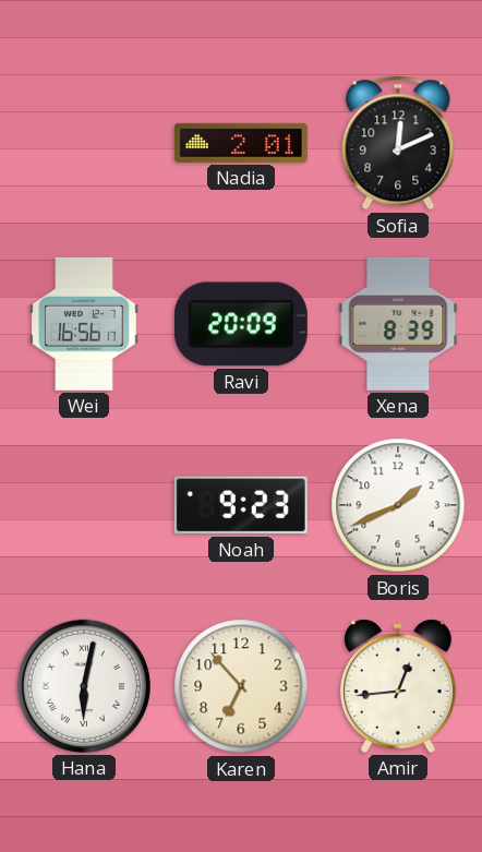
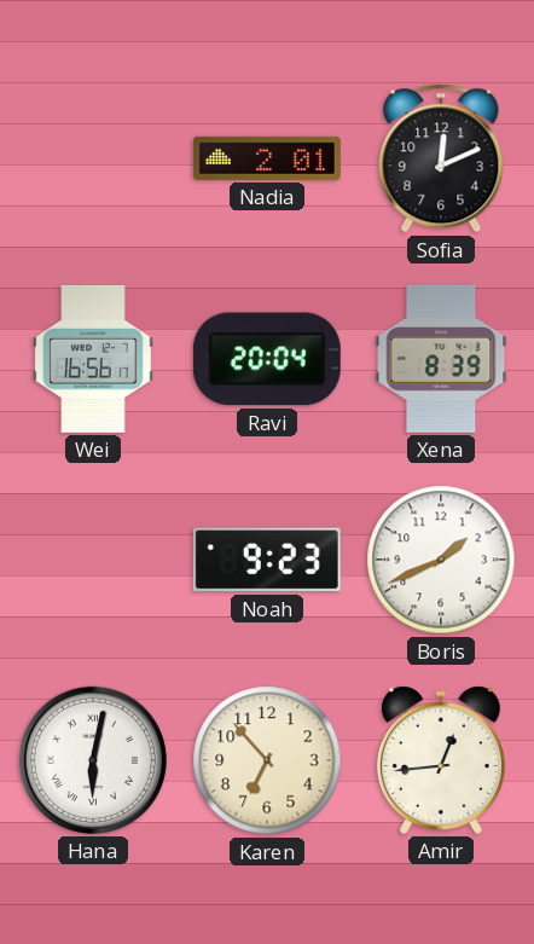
Ravi: 20:09 -> 20:04 (267, 359)
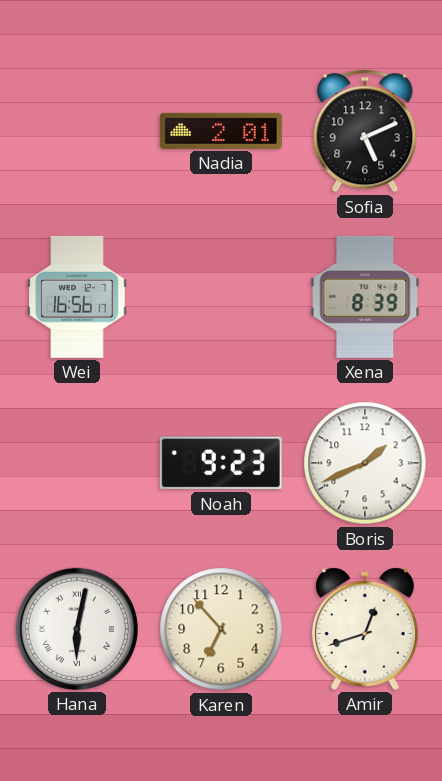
Sofia: 12:11 -> 5:11 (365, 131)
Ravi: 20:04 -> none (267, 359)
Amir: 12:44 -> 12:42 (365, 629)
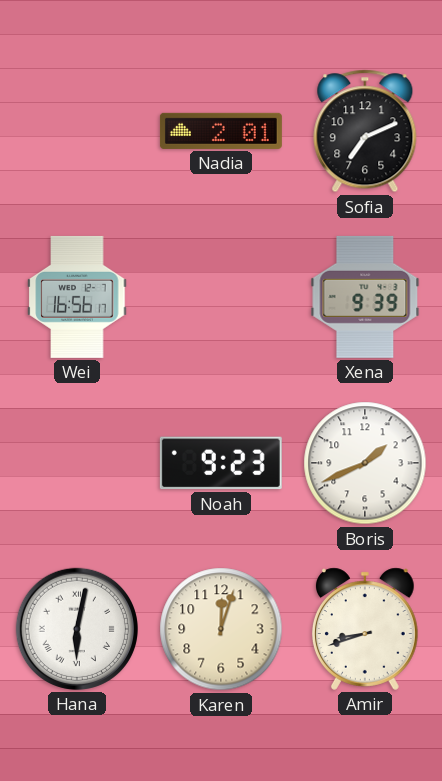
Sofia: 5:11 -> 7:11 (365, 131)
Xena: 8:39 -> 9:39 (365, 297)
Karen: 6:53 -> 12:03 (221, 629)
Amir: 12:42 -> 8:42 (365, 629)
